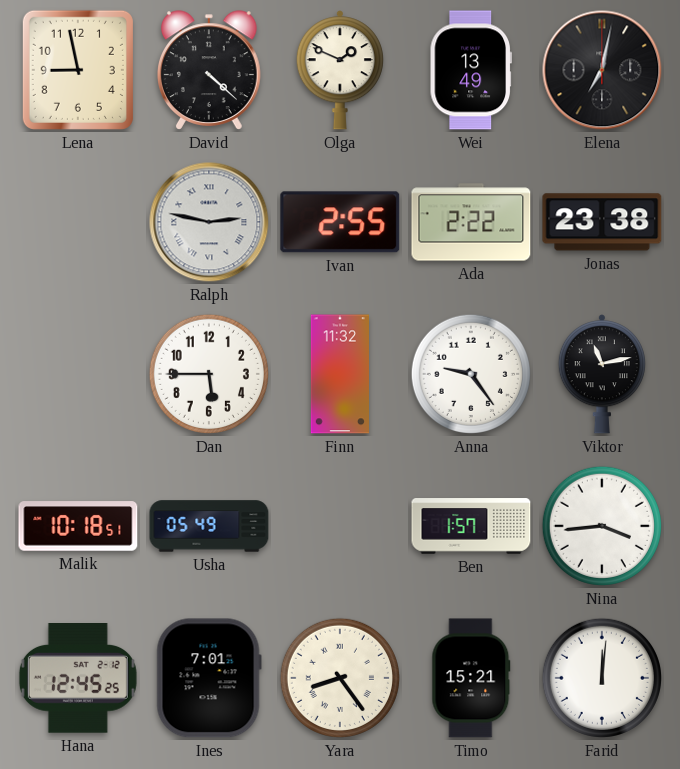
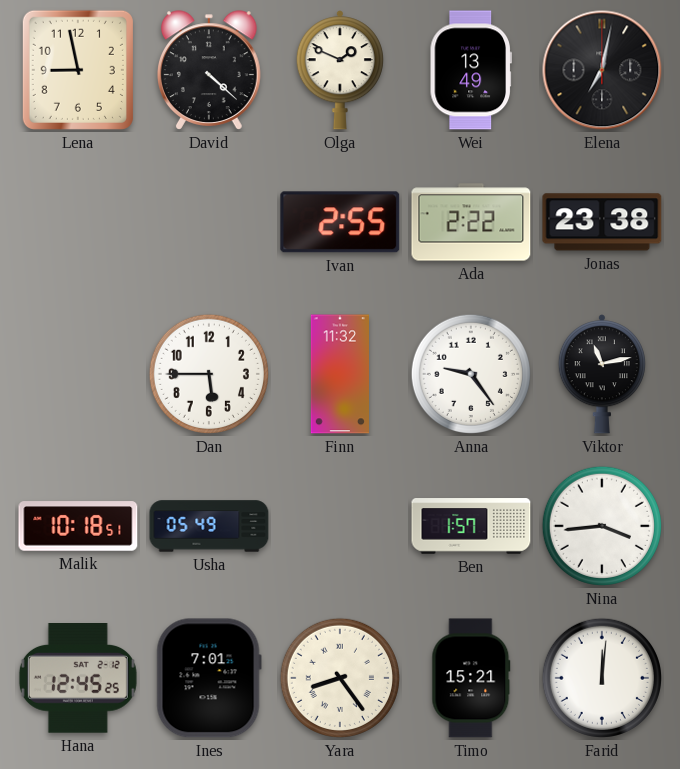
Ralph: 2:47 -> none (209, 222)
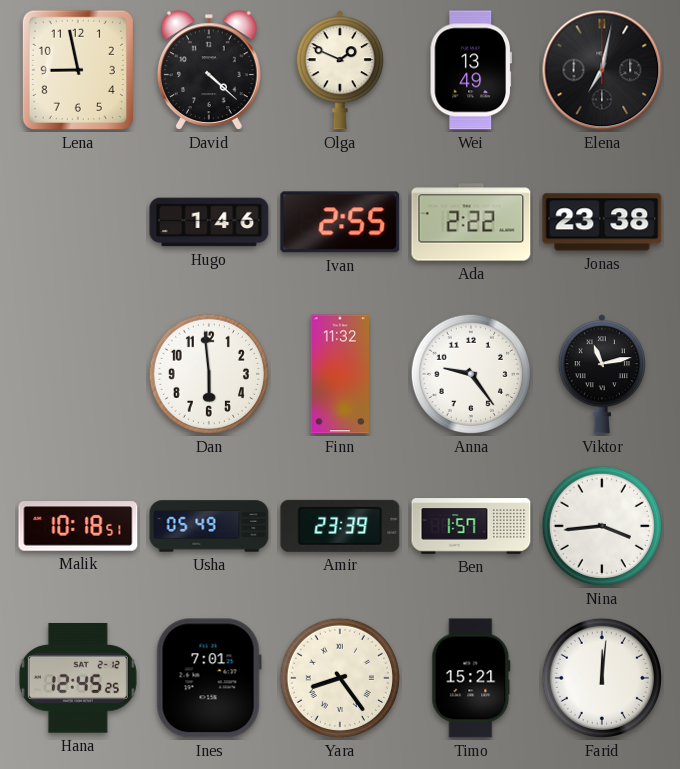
Hugo: none -> 1:46 (209, 222)
Dan: 5:45 -> 5:59 (209, 374)
Amir: none -> 23:39 (340, 526)
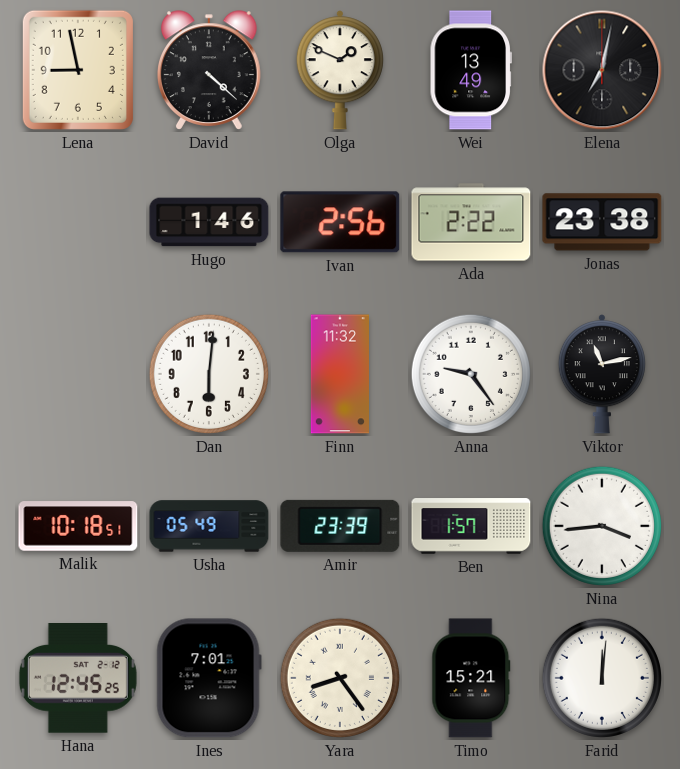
Ivan: 2:55 -> 2:56 (340, 222)
Dan: 5:59 -> 6:01 (209, 374)
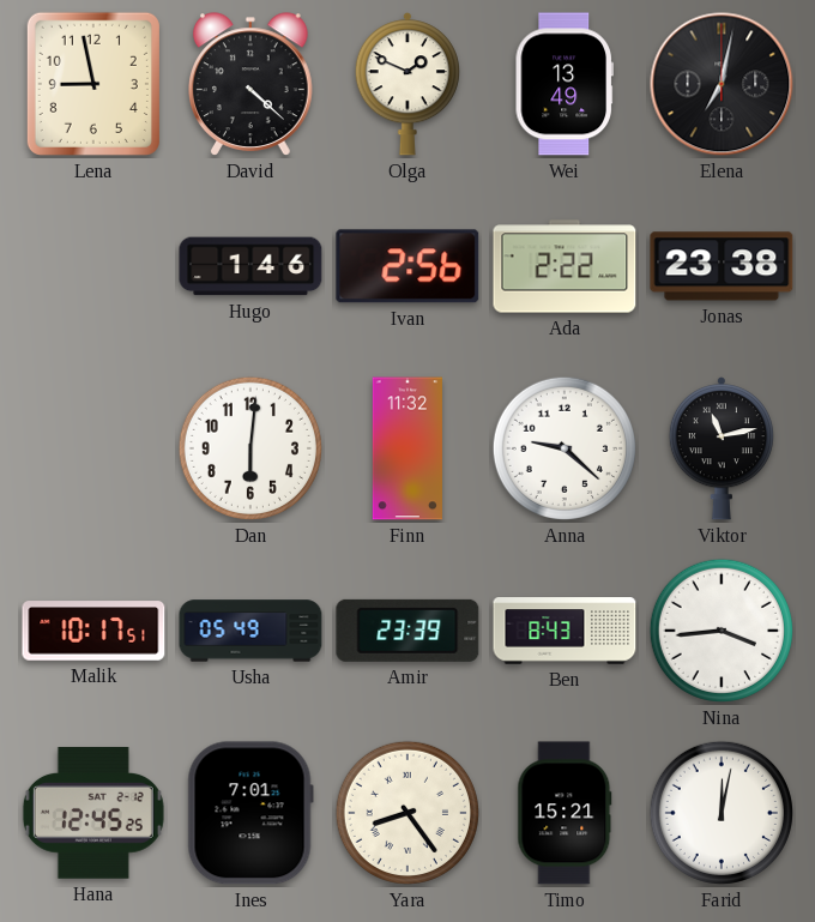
Anna: 9:24 -> 9:22 (565, 448)
Malik: 10:18 -> 10:17 (93, 631)
Ben: 1:57 -> 8:43 (565, 631)
Farid: 12:01 -> 12:02 (722, 813)
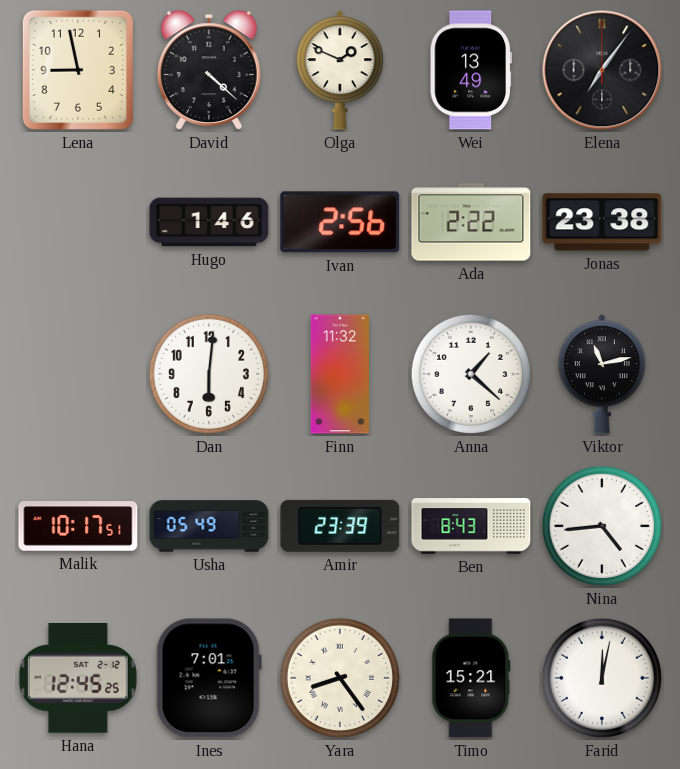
Elena: 7:02 -> 7:06 (602, 70)
Anna: 9:22 -> 1:22 (471, 374)
Nina: 3:44 -> 4:44 (602, 526)
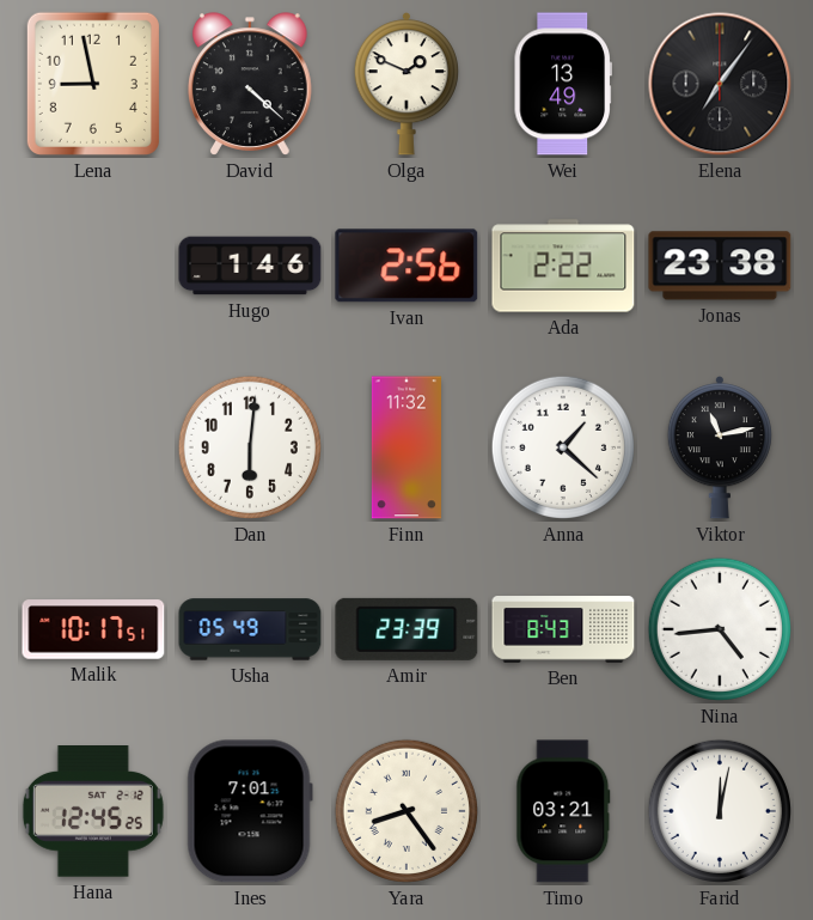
Timo: 15:21 -> 03:21 (563, 811)
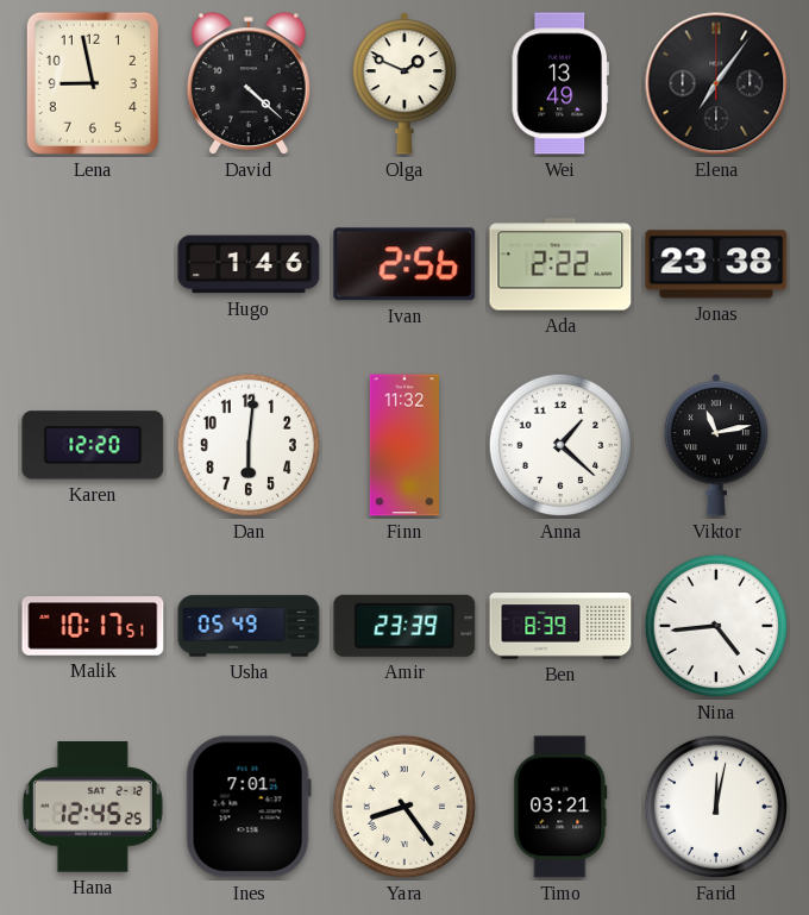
Karen: none -> 12:20 (93, 445)
Ben: 8:43 -> 8:39 (560, 626)
